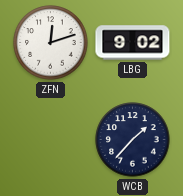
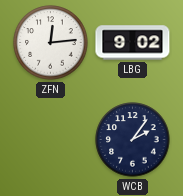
ZFN: 12:12 -> 12:14 (51, 43)
WCB: 1:37 -> 2:06 (133, 140)
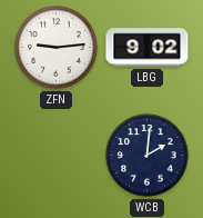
ZFN: 12:14 -> 9:14 (57, 48)
WCB: 2:06 -> 2:01 (148, 156)
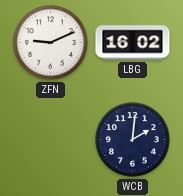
ZFN: 9:14 -> 9:11 (51, 43)
LBG: 9:02 -> 16:02 (133, 43)
